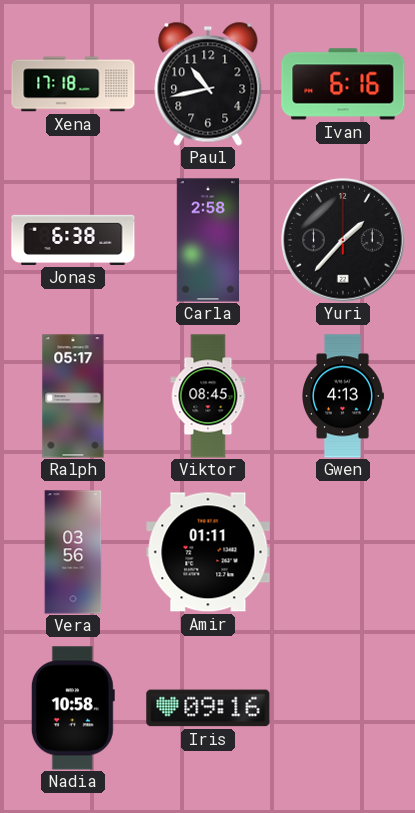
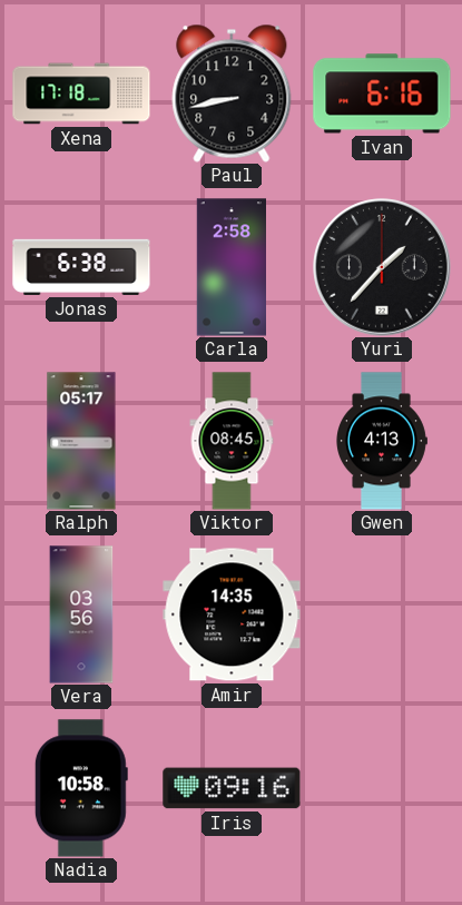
Paul: 10:43 -> 8:43 (232, 94)
Amir: 01:11 -> 14:35 (232, 614)
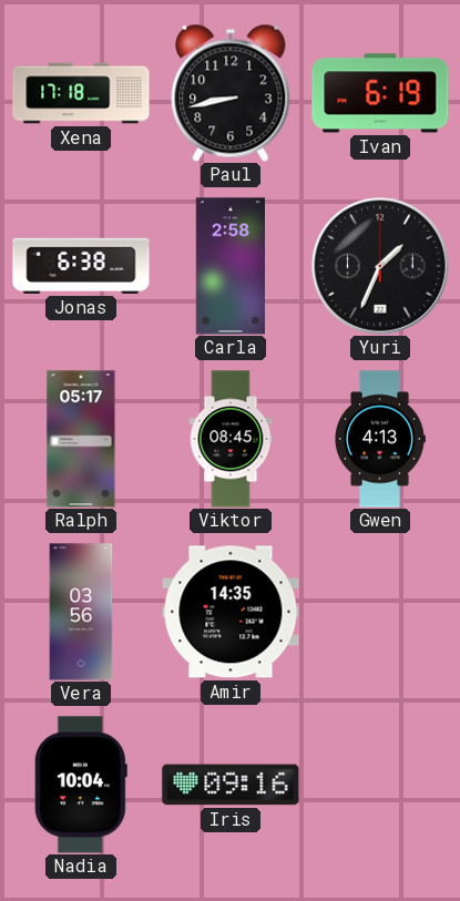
Ivan: 6:16 -> 6:19 (380, 93)
Yuri: 1:37 -> 1:34 (380, 266)
Nadia: 10:58 -> 10:04 (81, 785)
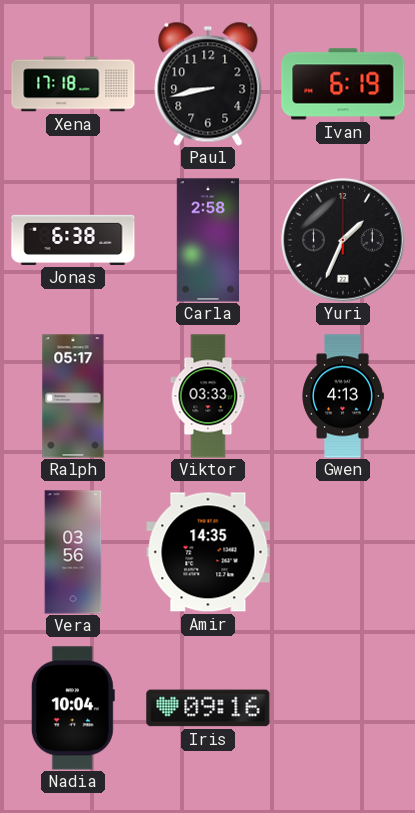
Viktor: 08:45 -> 03:33 (208, 396)
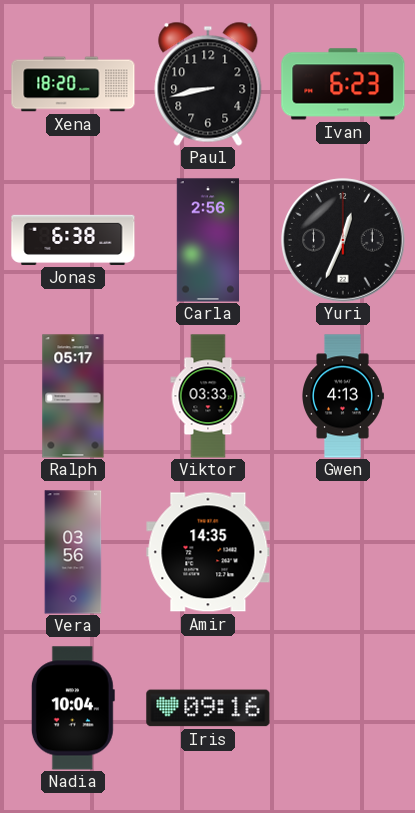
Xena: 17:18 -> 18:20 (73, 84)
Ivan: 6:19 -> 6:23 (343, 84)
Carla: 2:58 -> 2:56 (207, 240)
Yuri: 1:34 -> 12:34 (343, 240)
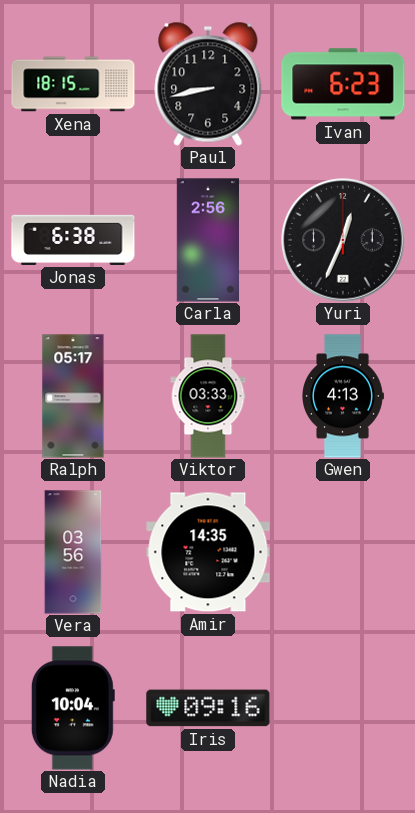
Xena: 18:20 -> 18:15 (73, 84)
